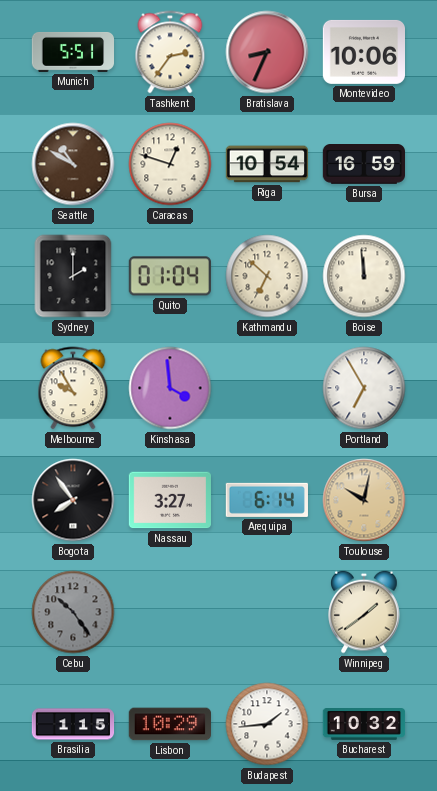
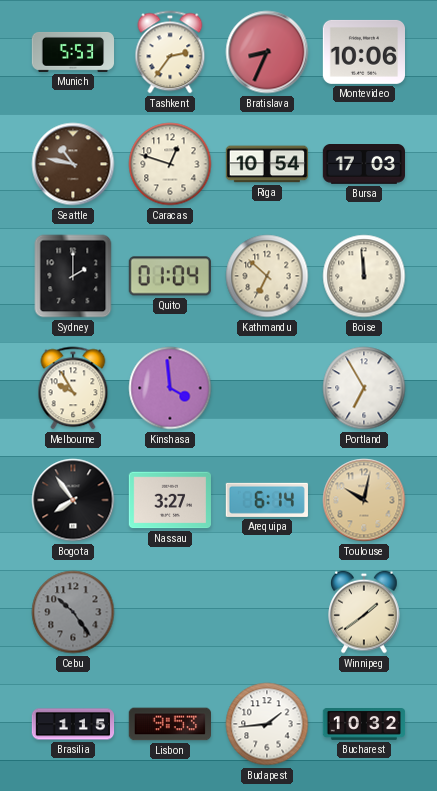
Munich: 5:51 -> 5:53 (73, 52)
Seattle: 10:50 -> 10:47 (73, 164)
Bursa: 16:59 -> 17:03 (363, 165)
Lisbon: 10:29 -> 9:53 (169, 724)
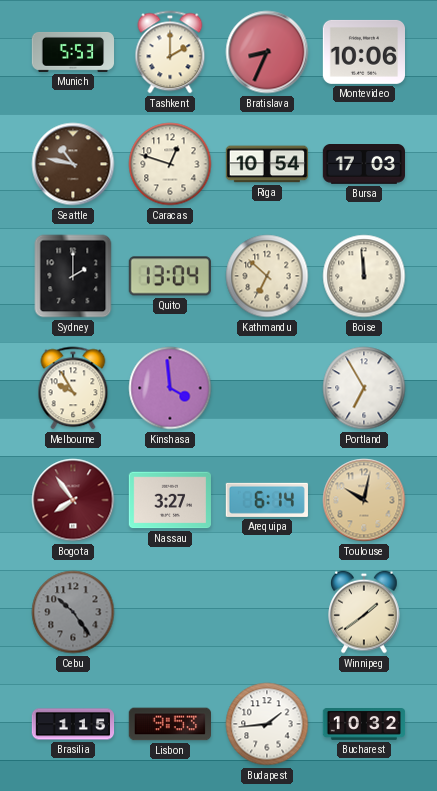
Tashkent: 2:36 -> 2:00 (170, 52)
Quito: 01:04 -> 13:04 (170, 276)
Bogota dial: black -> burgundy (73, 500)
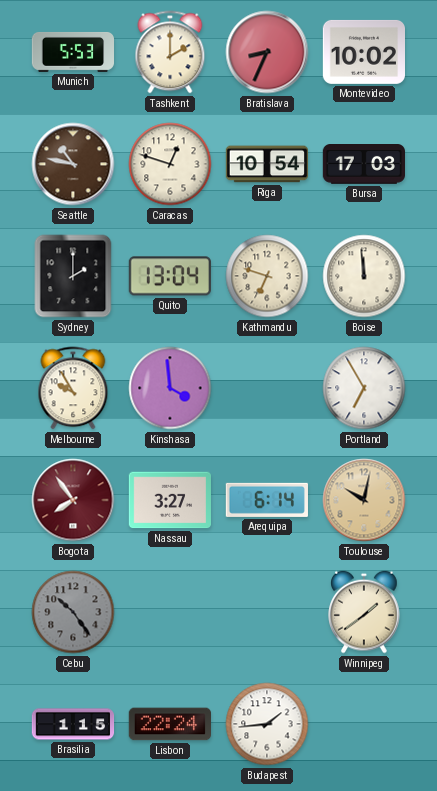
Montevideo: 10:06 -> 10:02 (363, 52)
Kathmandu: 6:52 -> 6:48 (267, 276)
Lisbon: 9:53 -> 22:24 (169, 724)
Bucharest: 10:32 -> none (364, 725)
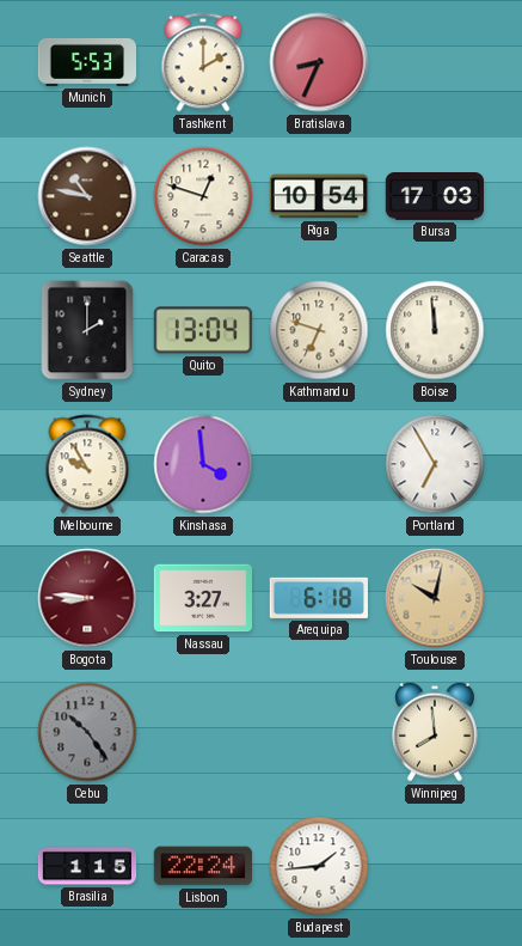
Montevideo: 10:02 -> none (363, 52)
Bogota: 7:54 -> 8:46 (87, 598)
Arequipa: 6:14 -> 6:18 (319, 598)
Winnipeg: 1:39 -> 7:59 (436, 732)
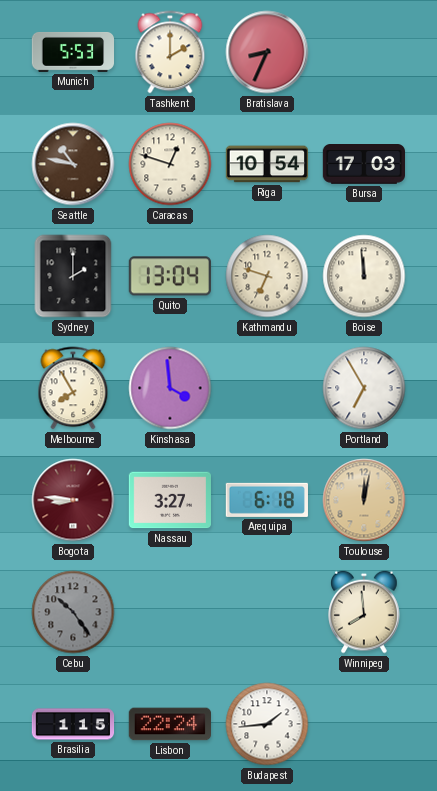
Melbourne: 9:55 -> 7:55 (73, 388)
Toulouse: 10:02 -> 12:02 (364, 500)
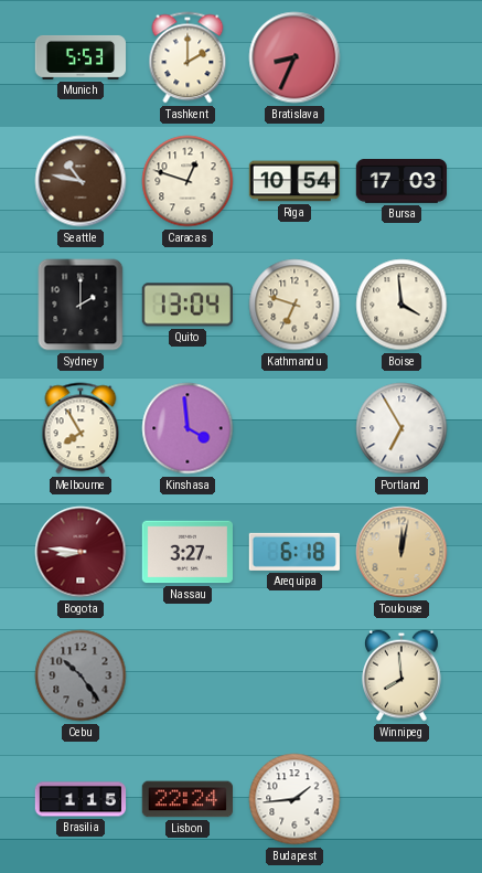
Boise: 11:59 -> 3:59 (401, 305)
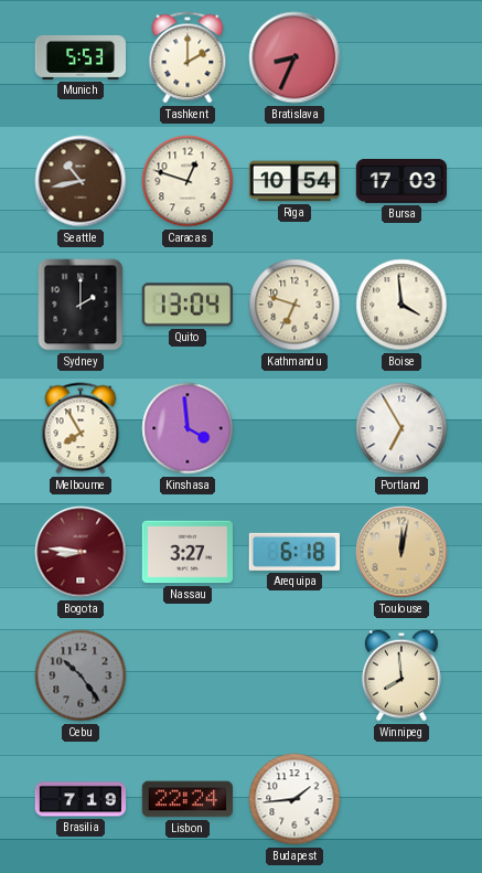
Seattle: 10:47 -> 10:43 (81, 181)
Brasilia: 1:15 -> 7:19 (81, 799)
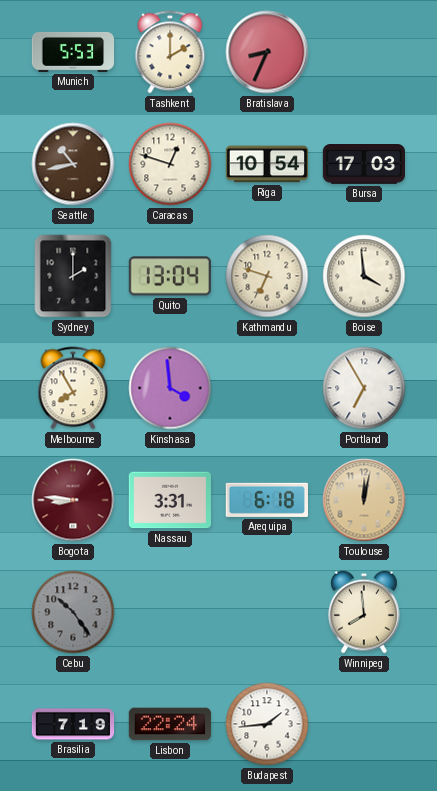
Nassau: 3:27 -> 3:31 (170, 500)
